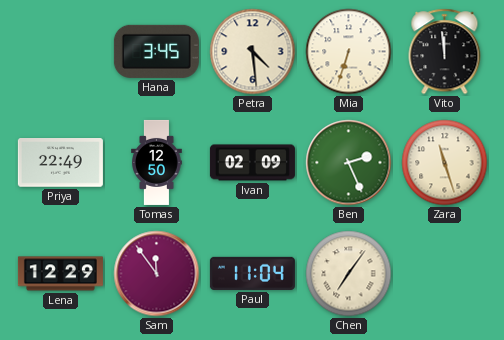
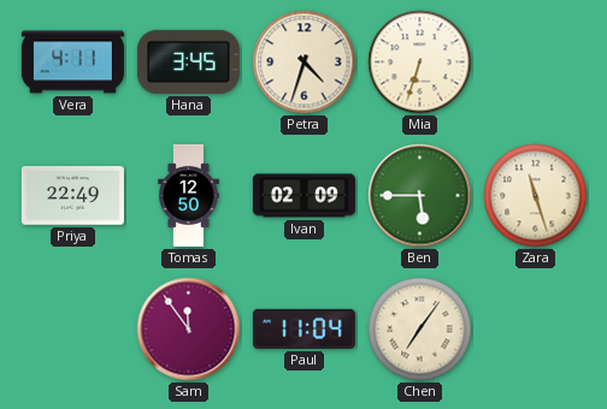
Vera: none -> 4:11 (72, 63)
Petra: 4:29 -> 4:33 (305, 63)
Vito: 11:59 -> none (445, 52)
Ben: 2:26 -> 5:45 (420, 196)
Lena: 12:29 -> none (60, 274)
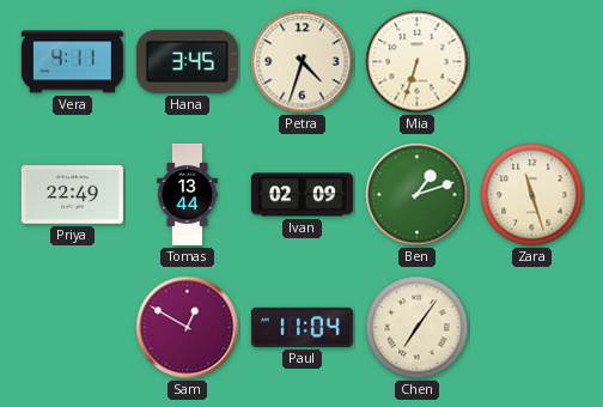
Tomas: 12:50 -> 13:44 (188, 194)
Ben: 5:45 -> 1:12 (418, 195)
Sam: 11:54 -> 12:50 (188, 328)
